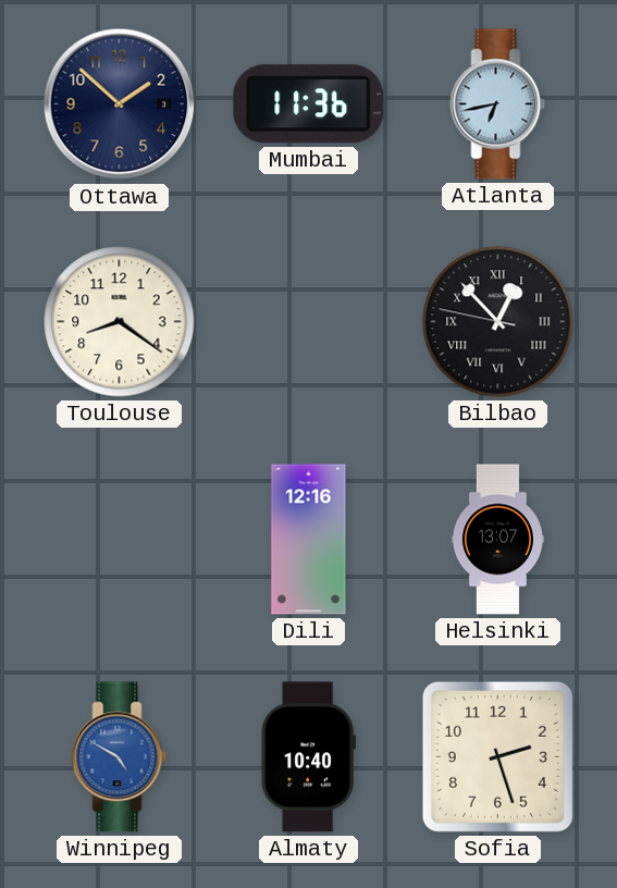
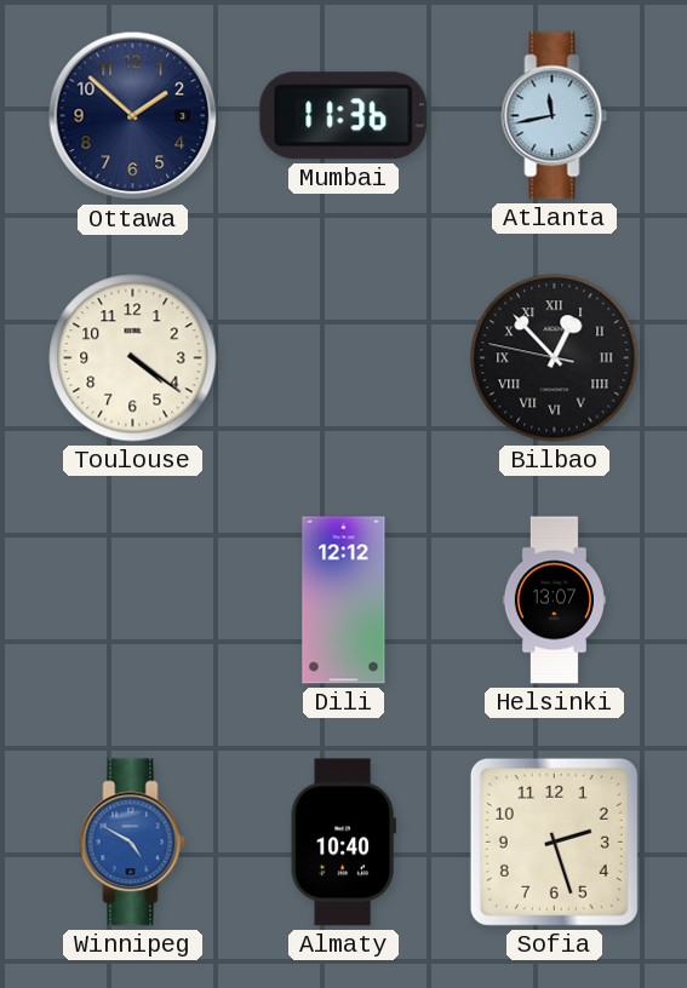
Atlanta: 6:43 -> 11:43 (555, 116)
Toulouse: 8:21 -> 4:21 (133, 358)
Dili: 12:16 -> 12:12 (344, 601)
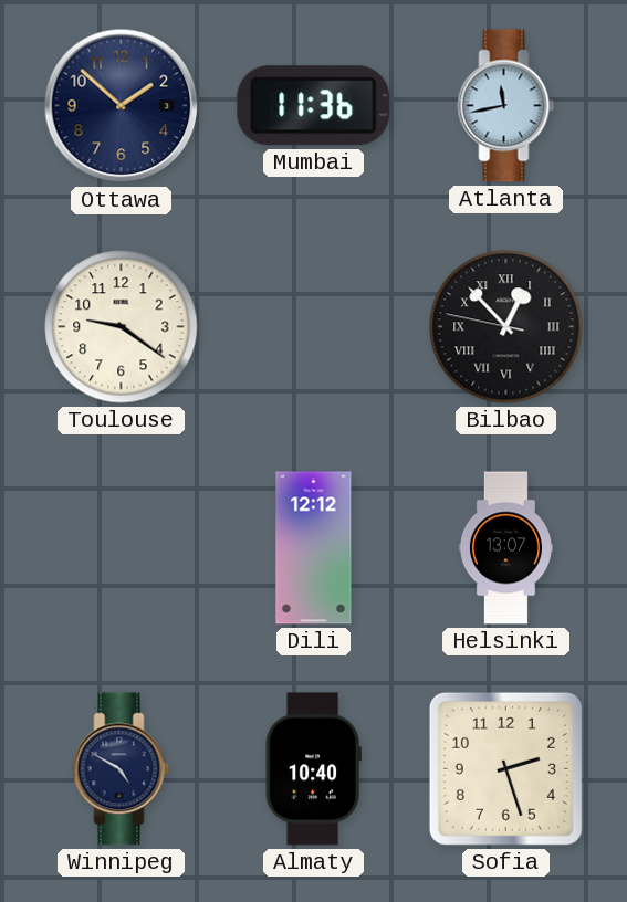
Toulouse: 4:21 -> 9:21 (122, 327)
Winnipeg dial: blue -> navy (122, 769)
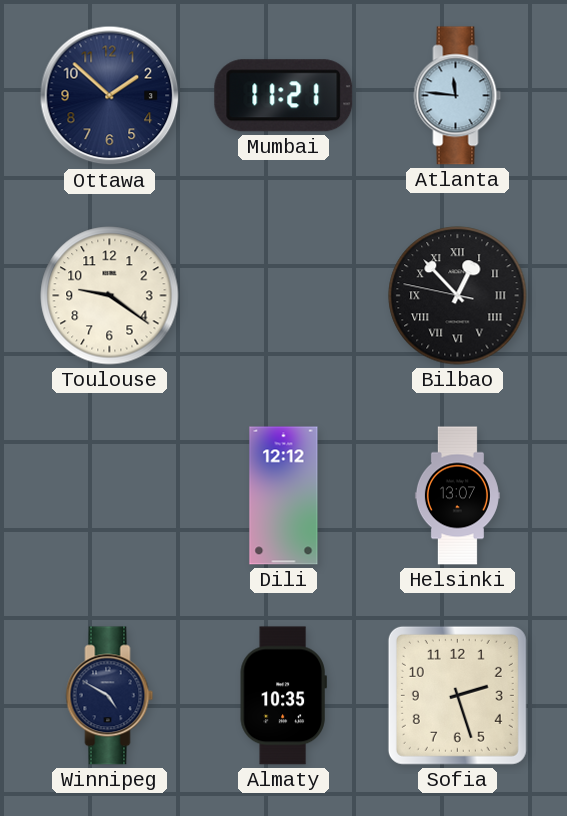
Mumbai: 11:36 -> 11:21 (284, 96)
Atlanta: 11:43 -> 11:46 (458, 96)
Almaty: 10:40 -> 10:35 (283, 696)
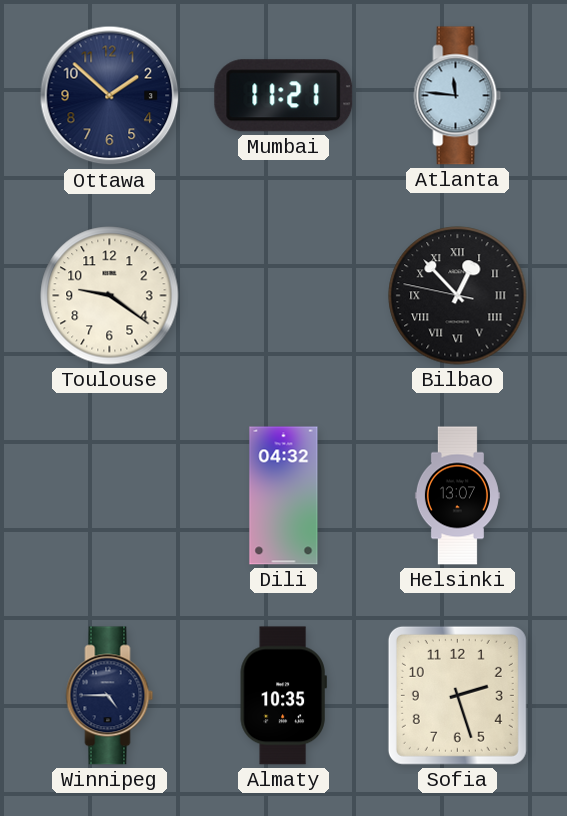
Dili: 12:12 -> 04:32 (284, 496)
Winnipeg: 4:50 -> 4:45 (110, 696)
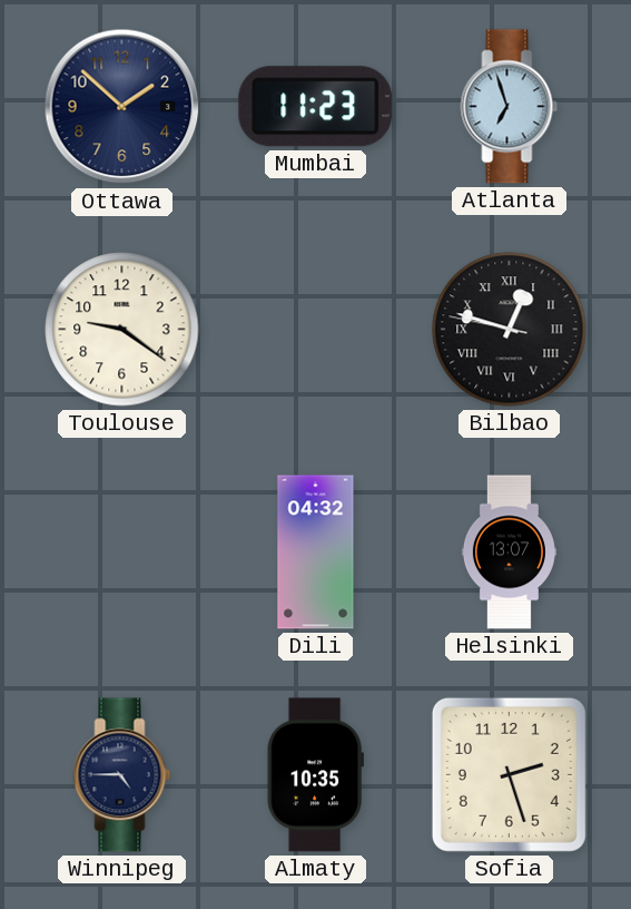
Mumbai: 11:21 -> 11:23 (316, 107)
Atlanta: 11:46 -> 6:57 (510, 107)
Bilbao: 12:52 -> 12:47 (510, 330)
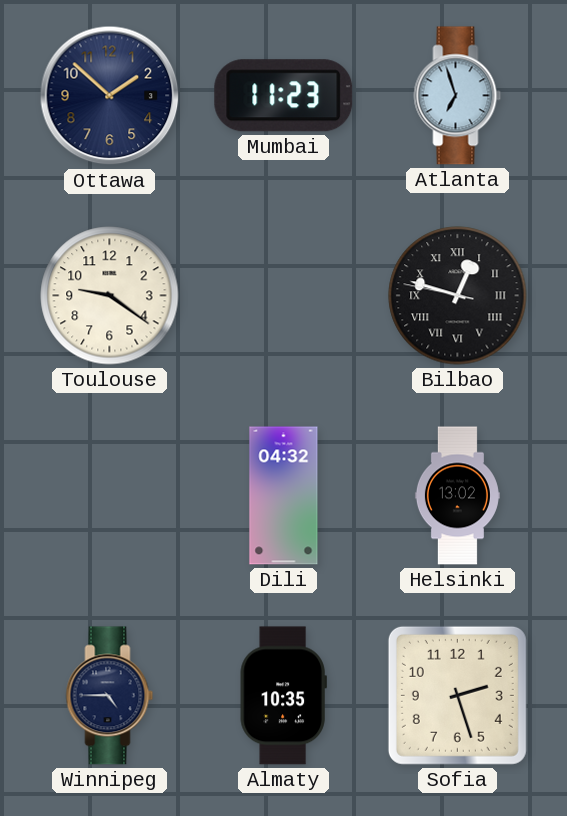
Helsinki: 13:07 -> 13:02 (457, 496)
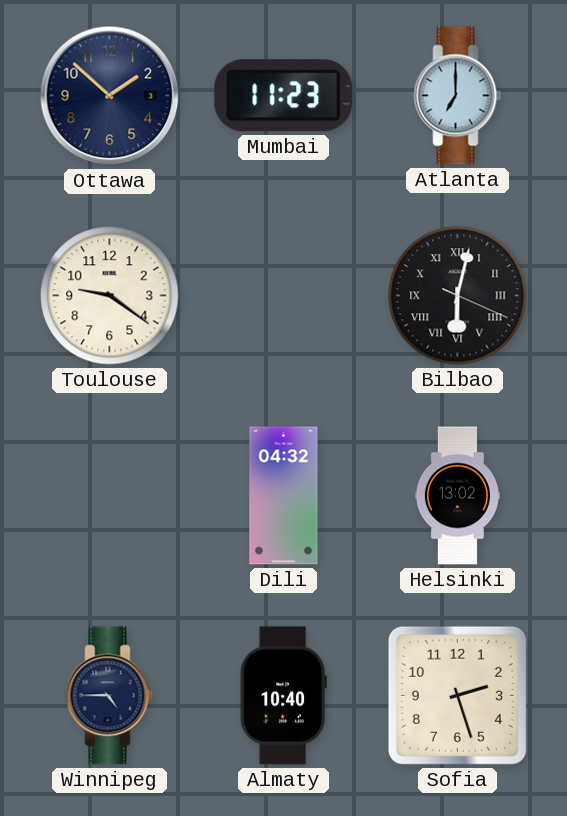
Atlanta: 6:57 -> 7:00 (458, 96)
Bilbao: 12:47 -> 6:02 (458, 296)
Almaty: 10:35 -> 10:40 (283, 696)
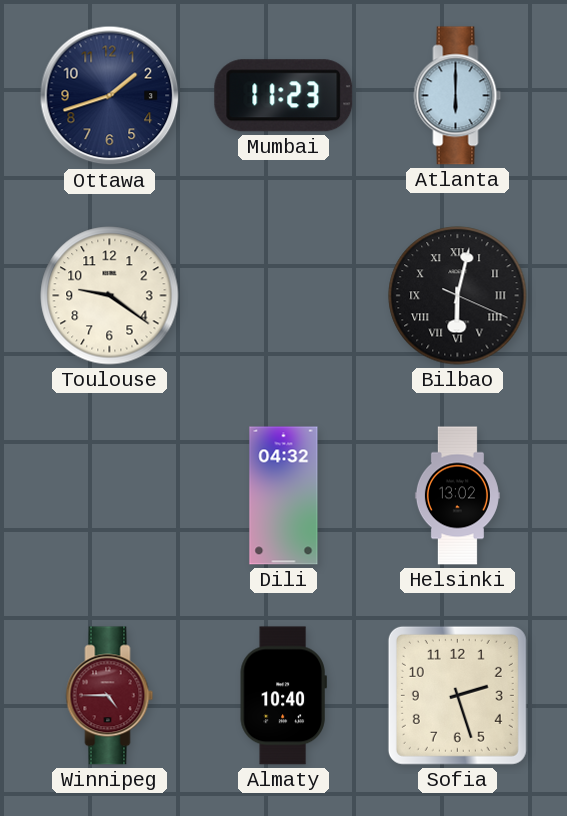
Ottawa: 1:52 -> 1:42 (110, 96)
Atlanta: 7:00 -> 6:00 (458, 96)
Winnipeg dial: navy -> burgundy (110, 696)
